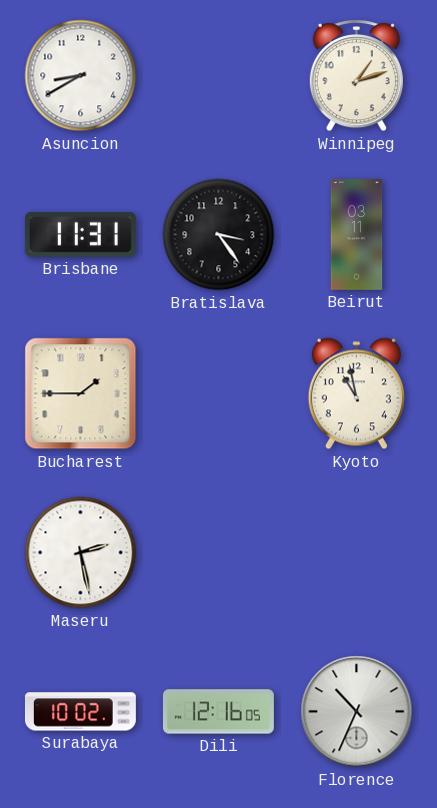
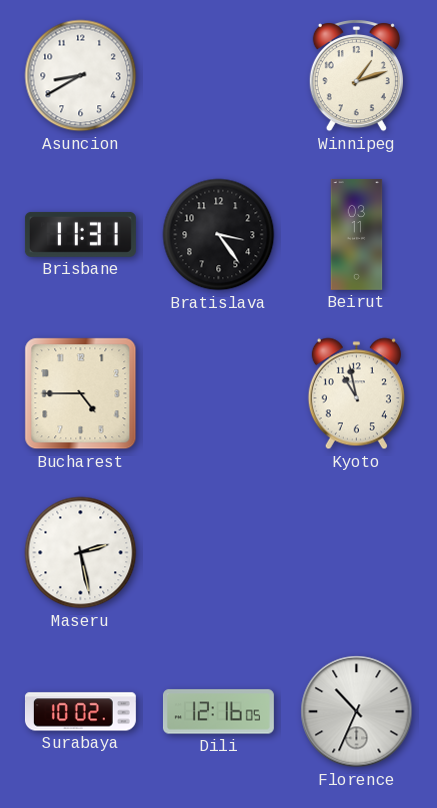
Bucharest: 1:45 -> 4:45 (81, 394)
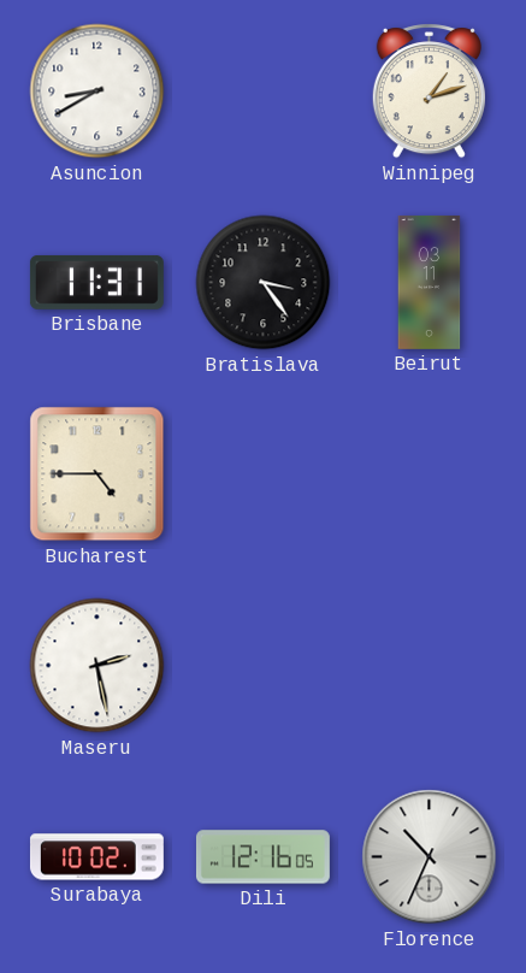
Kyoto: 10:58 -> none (356, 394)
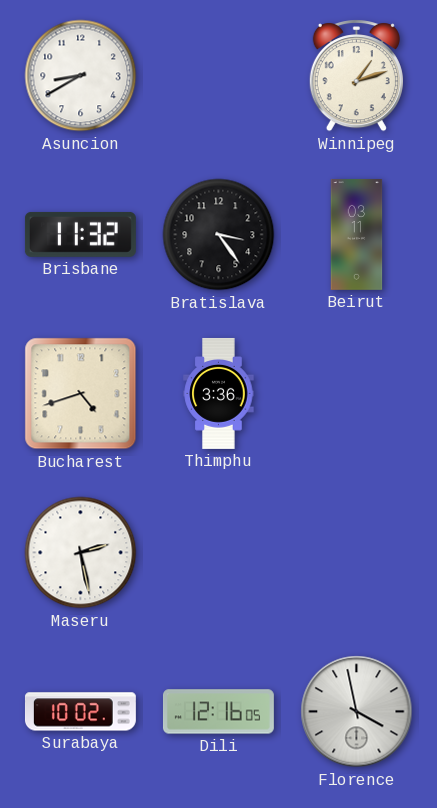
Brisbane: 11:31 -> 11:32 (80, 234)
Bucharest: 4:45 -> 4:42 (81, 394)
Thimphu: none -> 3:36 (219, 393)
Florence: 10:34 -> 3:58 (357, 712)
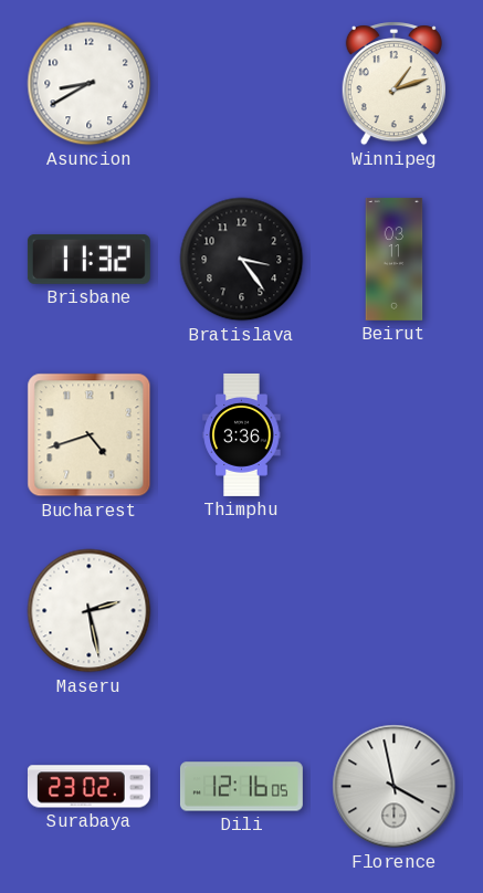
Surabaya: 10:02 -> 23:02 (88, 787)
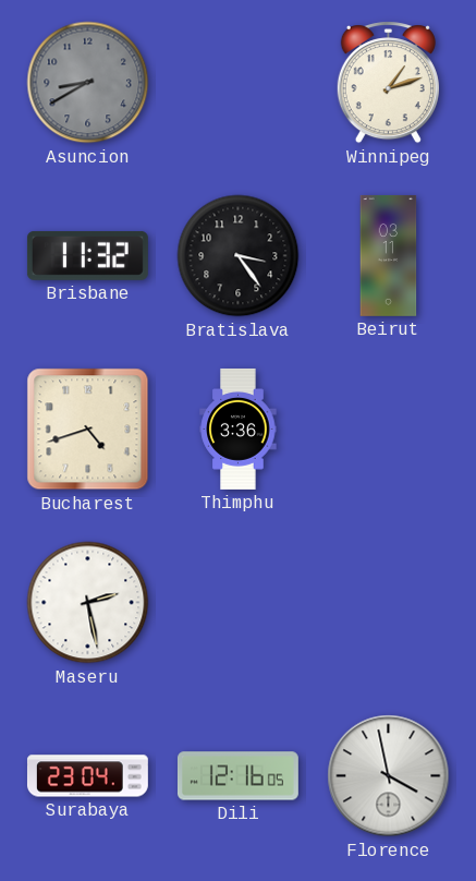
Asuncion dial: white -> grey (88, 83)
Surabaya: 23:02 -> 23:04 (87, 776)
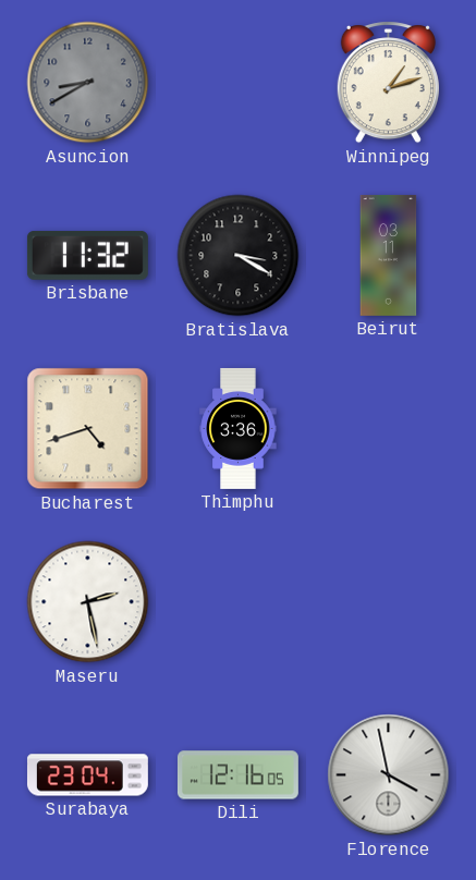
Bratislava: 3:24 -> 3:20 (239, 256)
